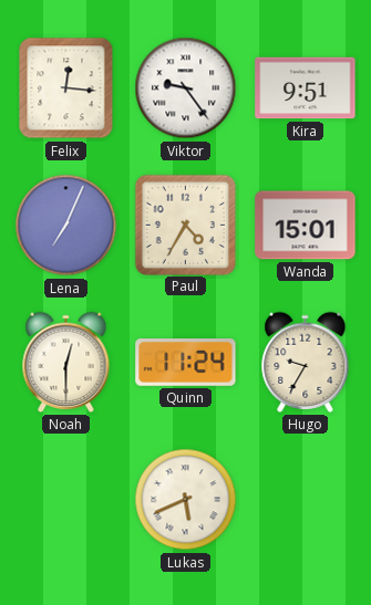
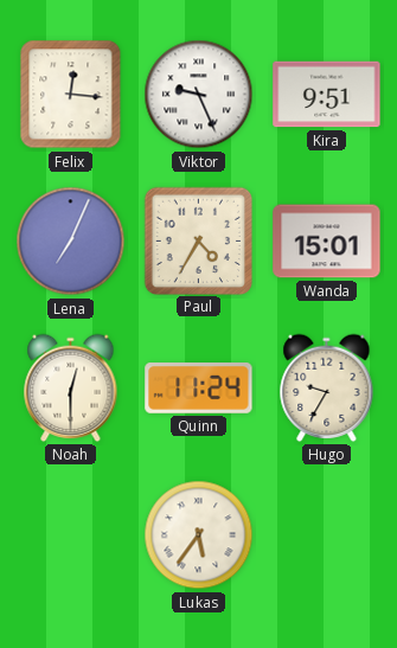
Viktor: 9:24 -> 9:26 (199, 95)
Lukas: 5:41 -> 5:36 (199, 535)
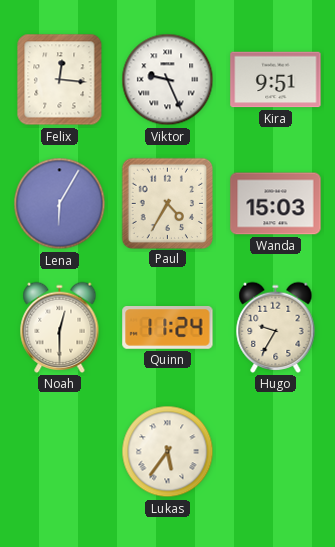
Lena: 7:04 -> 6:05 (60, 204)
Wanda: 15:01 -> 15:03 (276, 204)
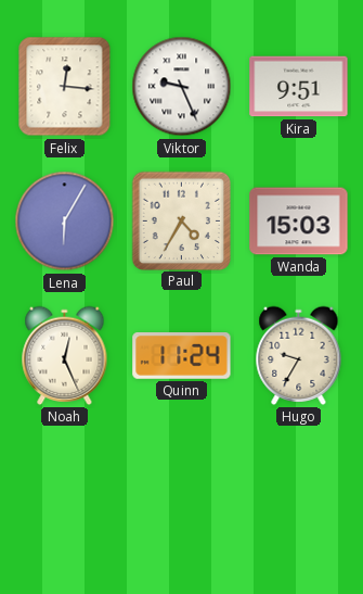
Noah: 12:30 -> 12:26 (65, 355)
Lukas: 5:36 -> none (168, 452)
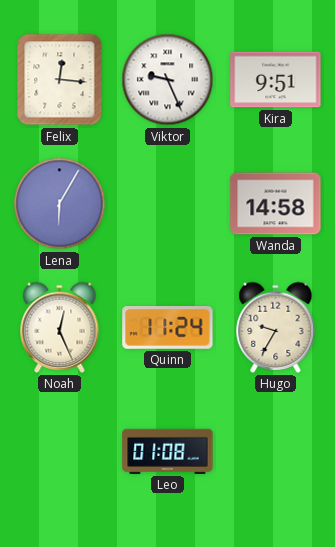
Paul: 4:35 -> none (181, 220)
Wanda: 15:03 -> 14:58 (276, 204)
Leo: none -> 01:08 (168, 451)
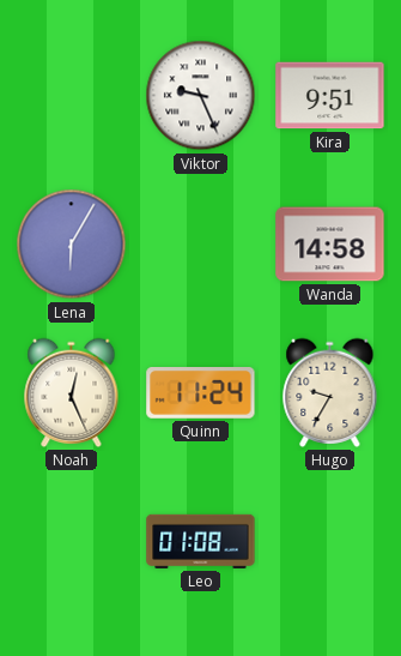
Felix: 12:16 -> none (60, 80)
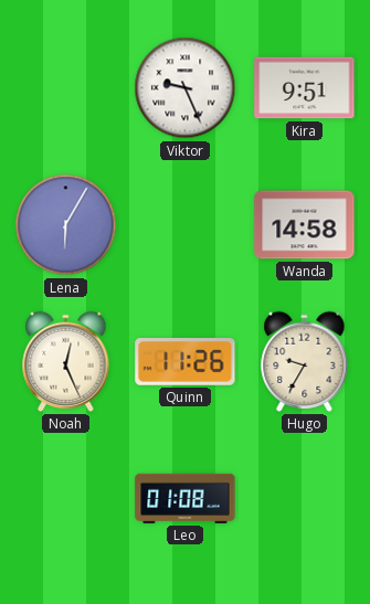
Quinn: 11:24 -> 11:26 (186, 362)
